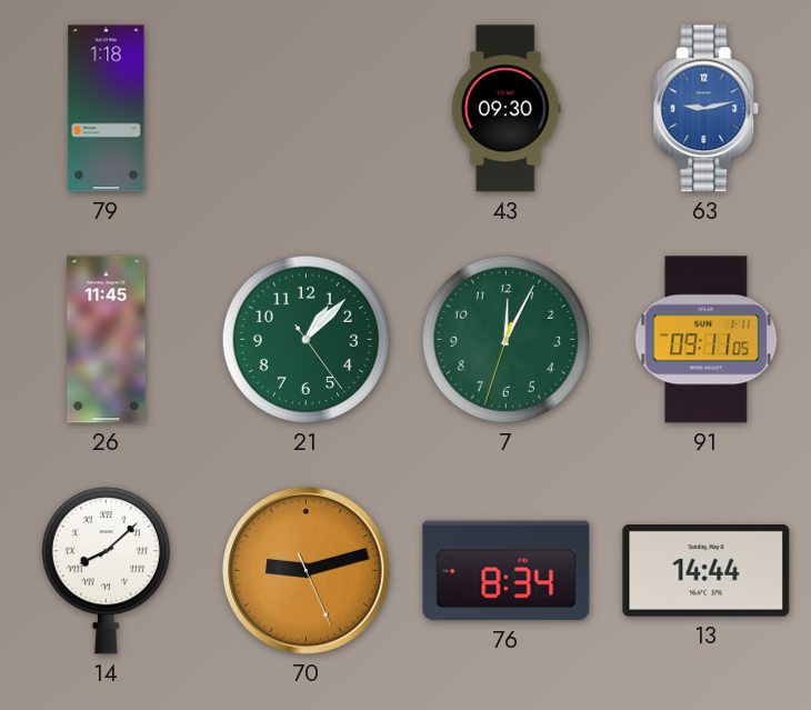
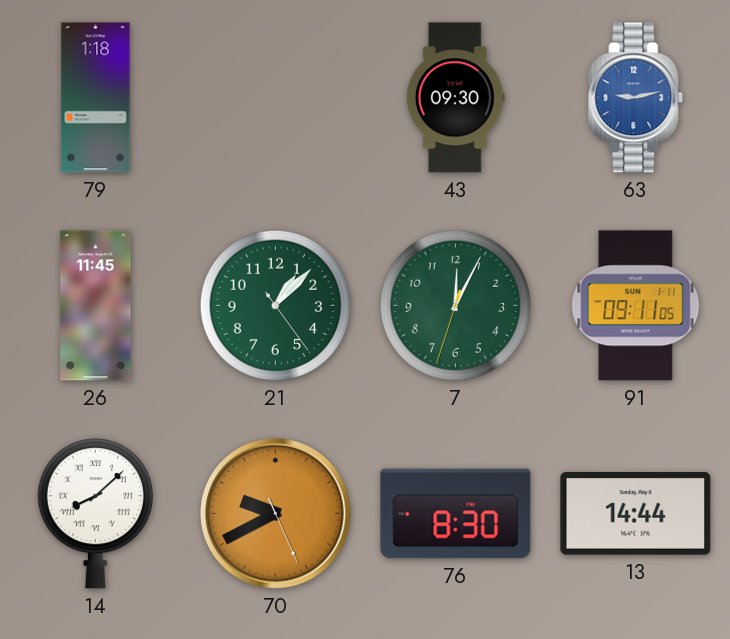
70: 9:12 -> 9:40 (276, 514)
76: 8:34 -> 8:30 (456, 514)
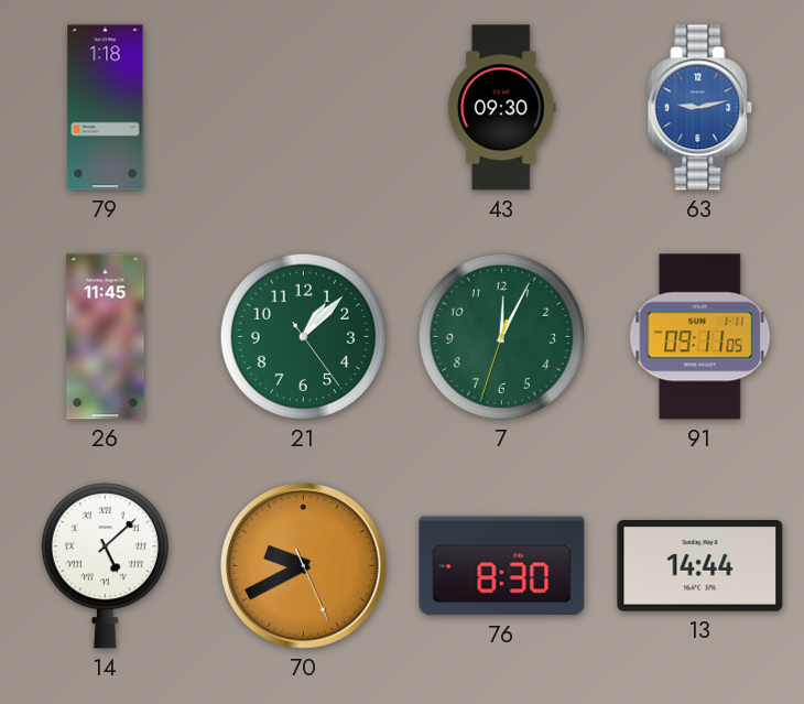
14: 8:08 -> 5:08 (105, 566)
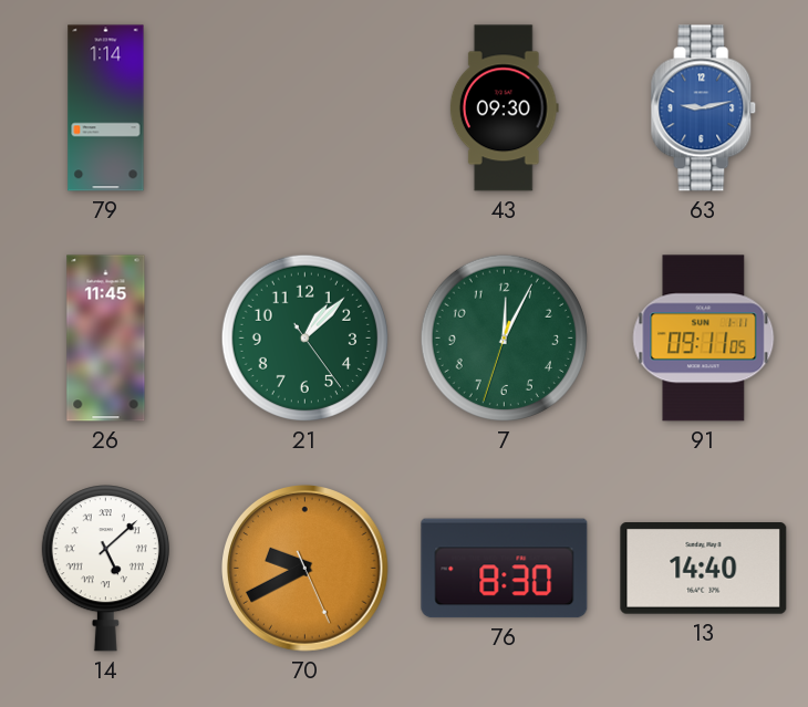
79: 1:18 -> 1:14 (106, 108)
13: 14:44 -> 14:40 (704, 569)
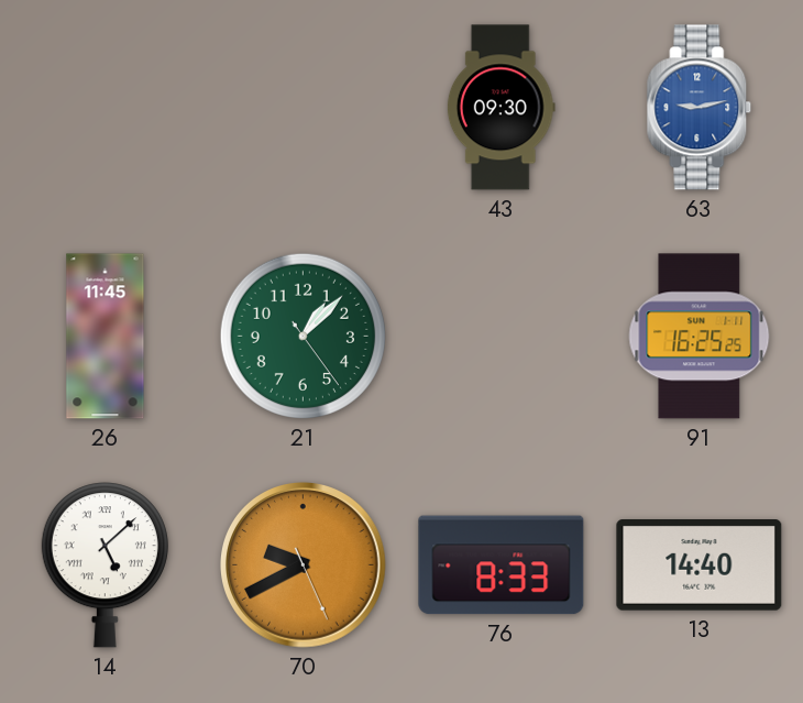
79: 1:14 -> none (106, 108)
7: 12:04 -> none (504, 337)
91: 09:11 -> 16:25 (700, 337)
76: 8:30 -> 8:33 (502, 565)
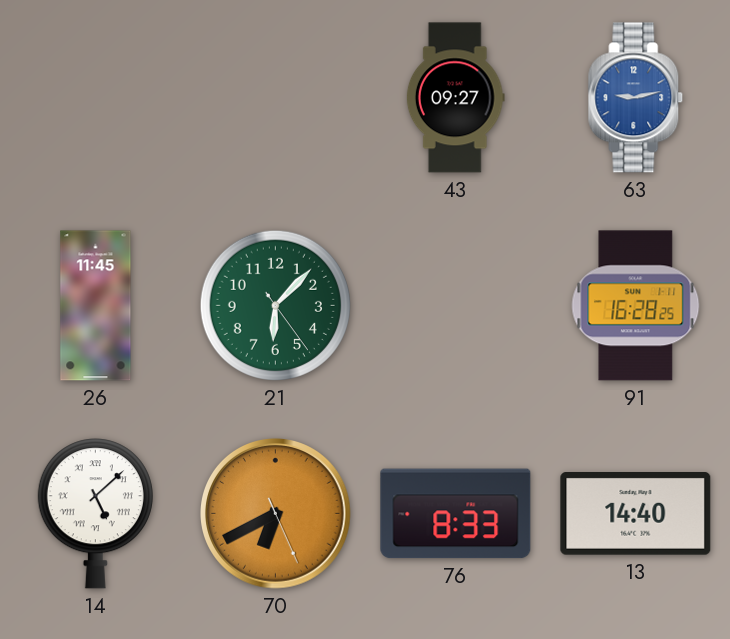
43: 09:30 -> 09:27 (455, 98)
21: 1:07 -> 6:07 (275, 305)
91: 16:25 -> 16:28 (636, 306)
70: 9:40 -> 6:40 (276, 514)
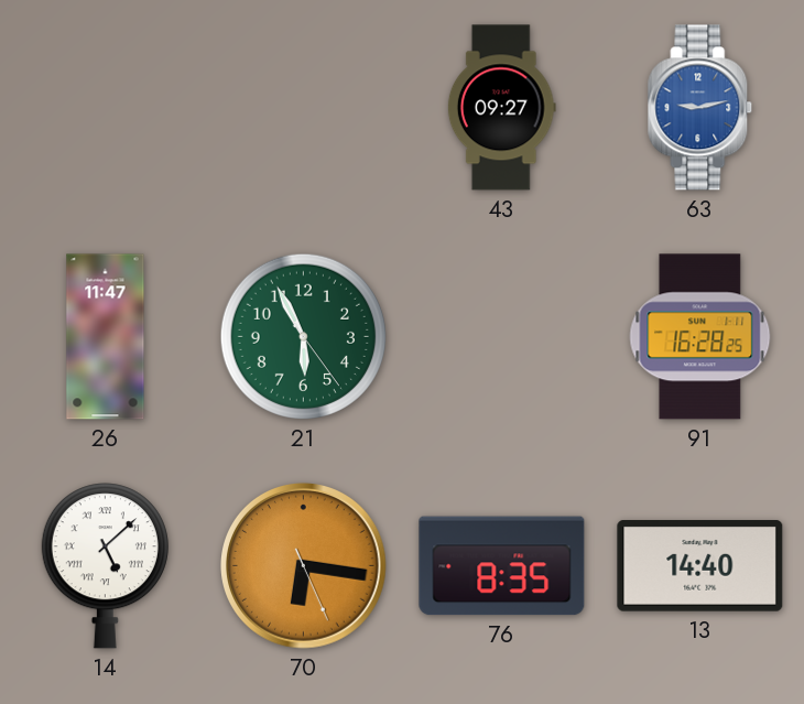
26: 11:45 -> 11:47 (106, 337)
21: 6:07 -> 5:55 (303, 336)
70: 6:40 -> 6:16 (304, 566)
76: 8:33 -> 8:35 (502, 566)
